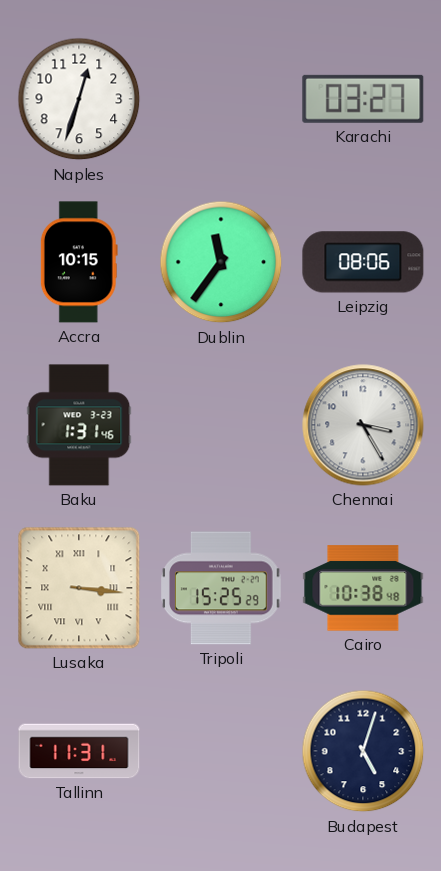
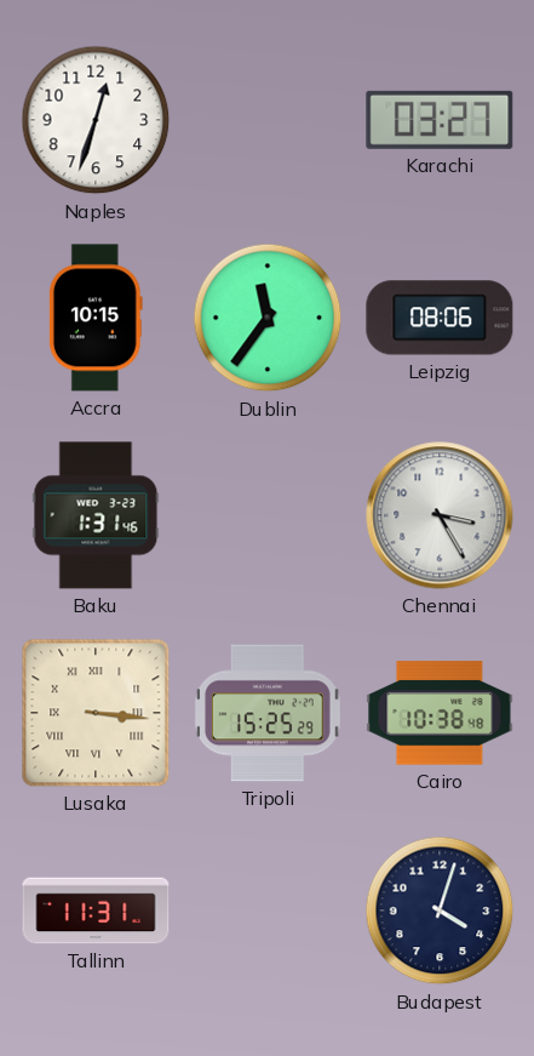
Budapest: 5:03 -> 4:03 (440, 911)
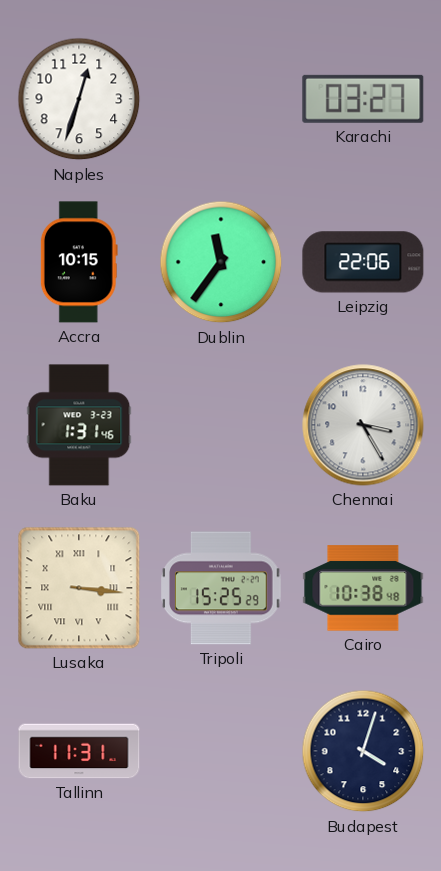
Leipzig: 08:06 -> 22:06 (363, 262)
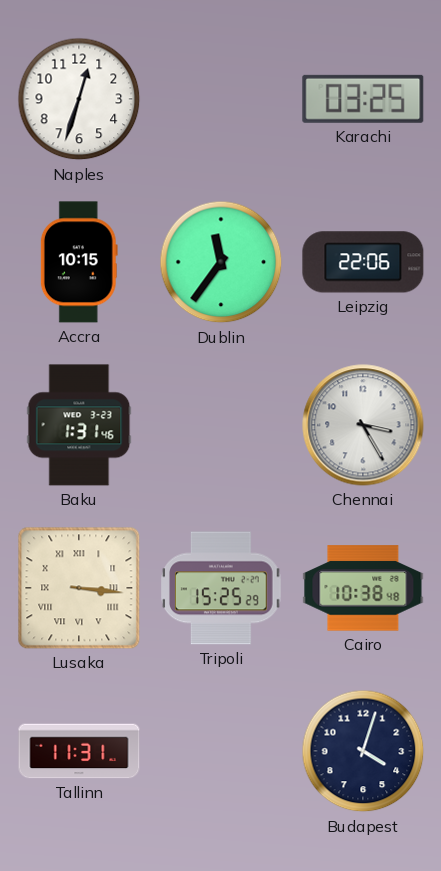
Karachi: 03:27 -> 03:25 (363, 99)
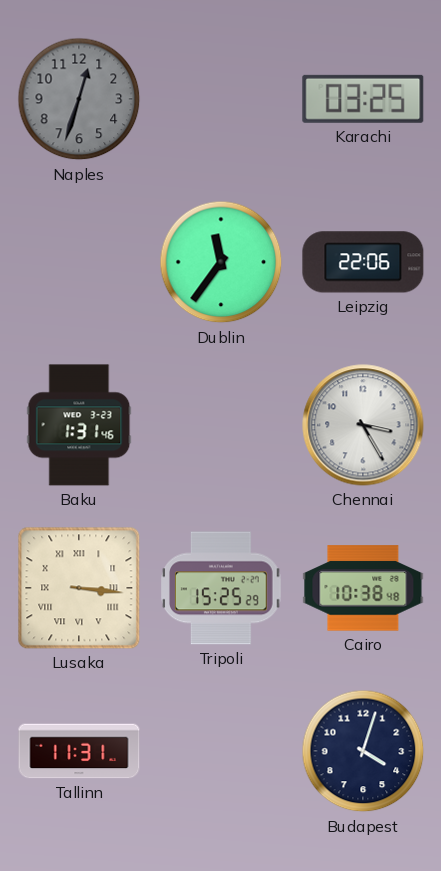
Naples dial: white -> grey (79, 99)
Accra: 10:15 -> none (79, 262)
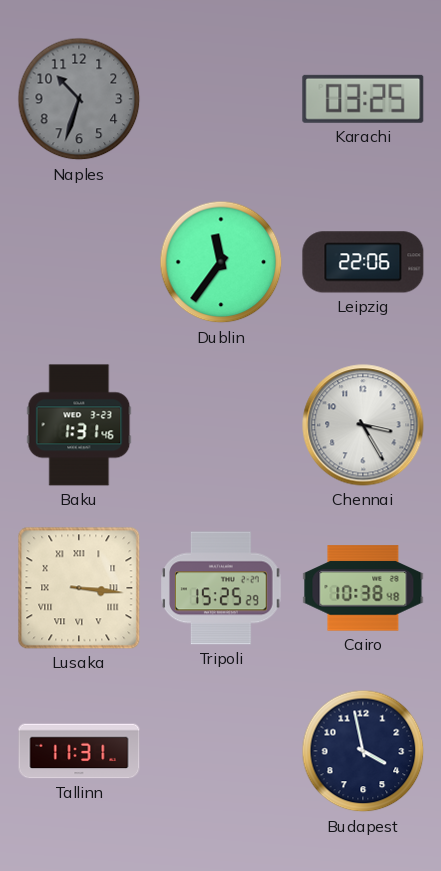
Naples: 12:33 -> 10:33 (79, 99)
Budapest: 4:03 -> 3:58 (363, 751)
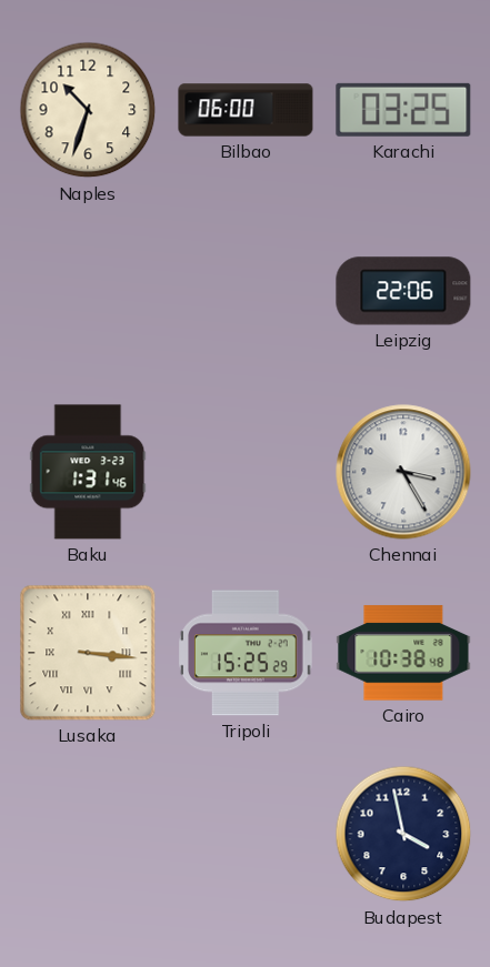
Naples dial: grey -> cream (88, 110)
Bilbao: none -> 06:00 (246, 110)
Dublin: 11:36 -> none (221, 262)
Tallinn: 11:31 -> none (79, 751)
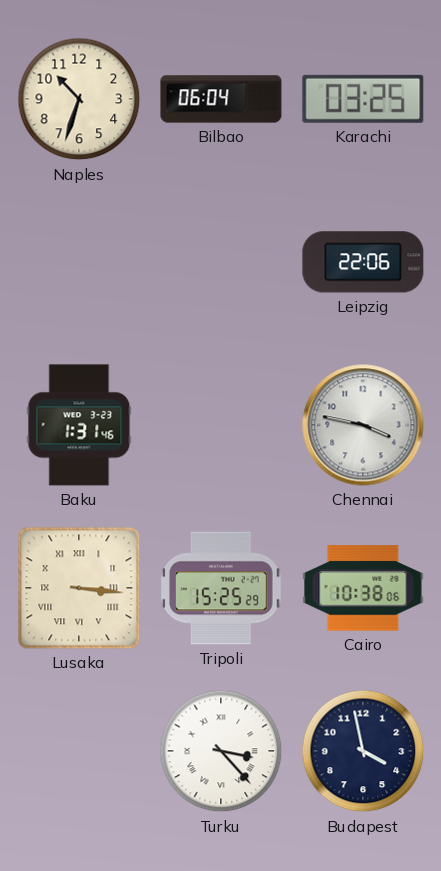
Bilbao: 06:00 -> 06:04 (221, 99)
Chennai: 3:25 -> 3:47 (363, 425)
Cairo: 10:38:48 -> 10:38:06 (363, 588)
Turku: none -> 3:23 (221, 751)
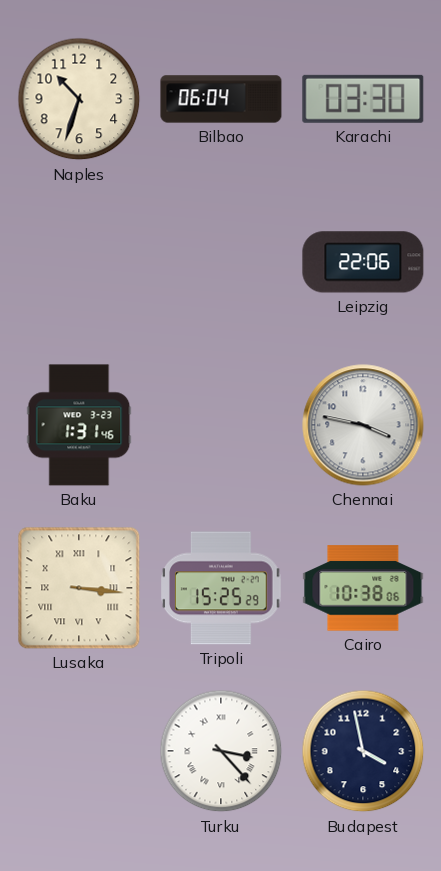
Karachi: 03:25 -> 03:30 (363, 99)
